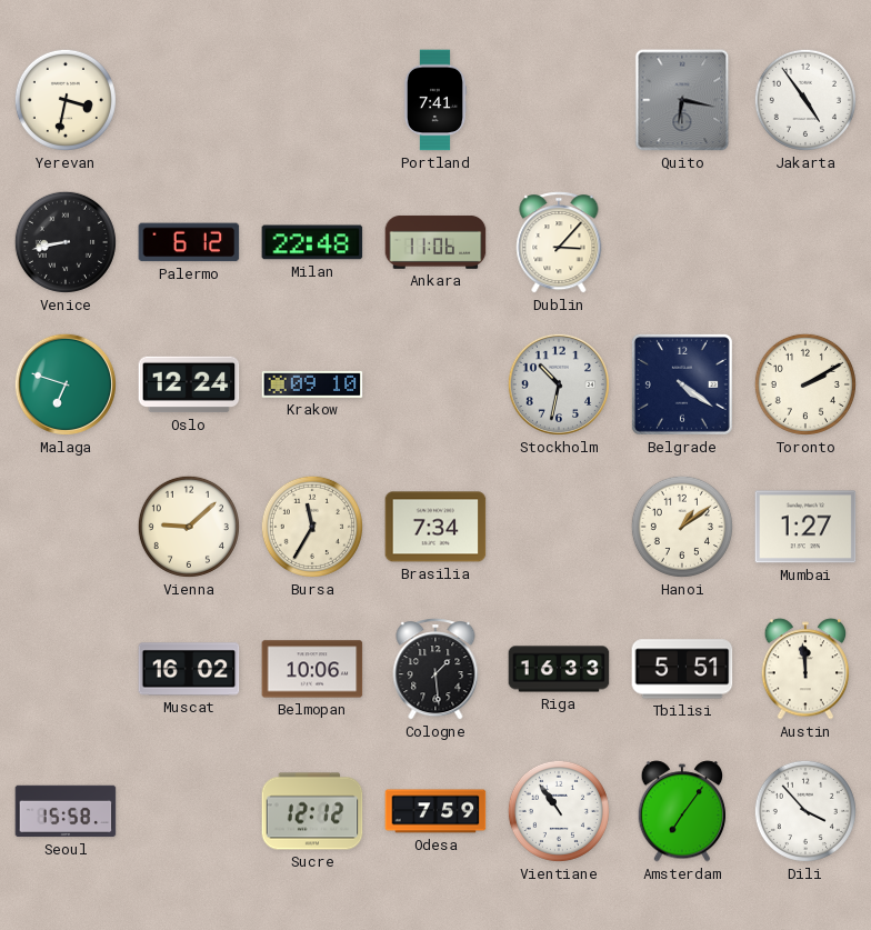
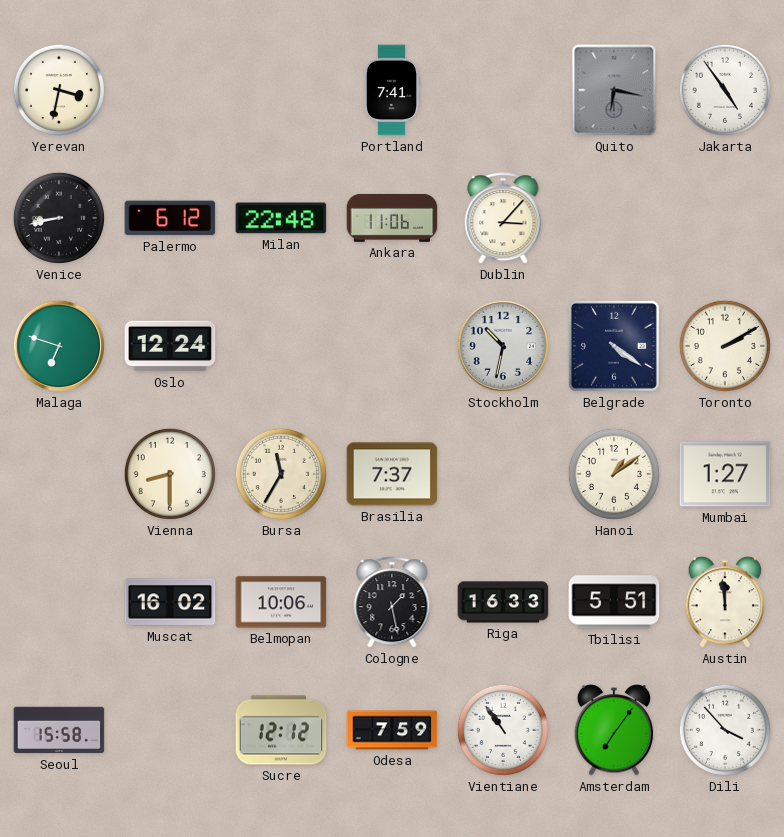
Krakow: 09:10 -> none (312, 384)
Vienna: 9:08 -> 8:30 (170, 474)
Brasilia: 7:34 -> 7:37 (392, 474)
Cologne: 1:29 -> 1:28 (392, 602)
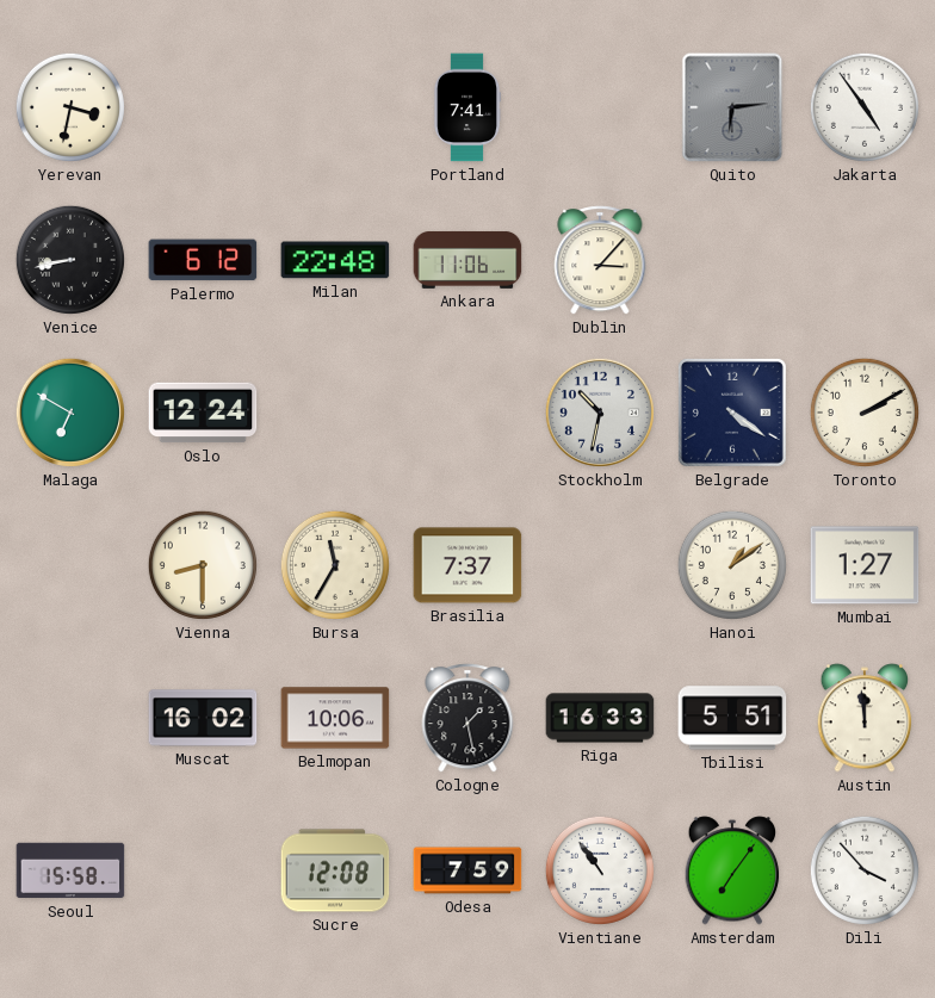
Quito: 6:17 -> 6:14 (732, 107)
Malaga: 6:48 -> 6:50 (70, 413)
Sucre: 12:12 -> 12:08 (335, 870)
